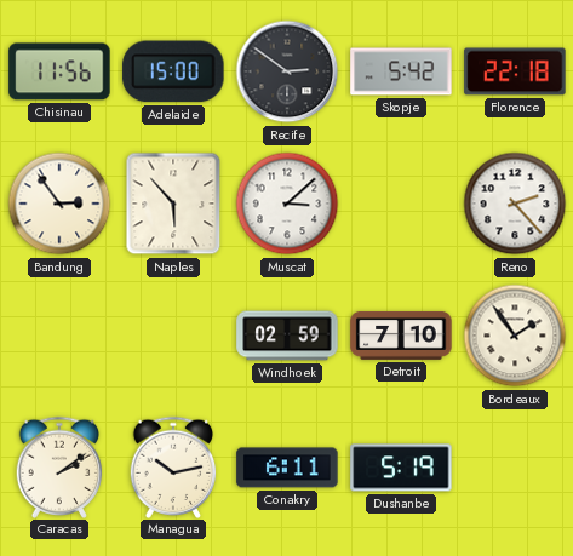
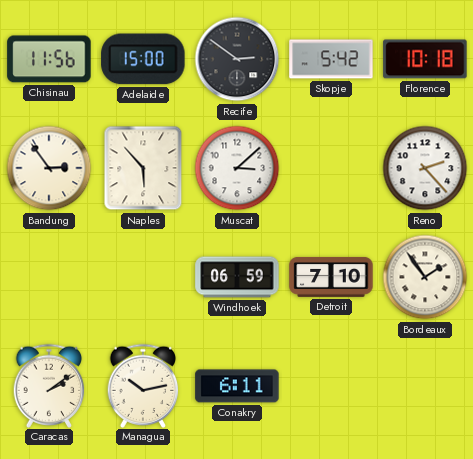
Florence: 22:18 -> 10:18 (425, 59)
Windhoek: 02:59 -> 06:59 (237, 277)
Dushanbe: 5:19 -> none (401, 468)
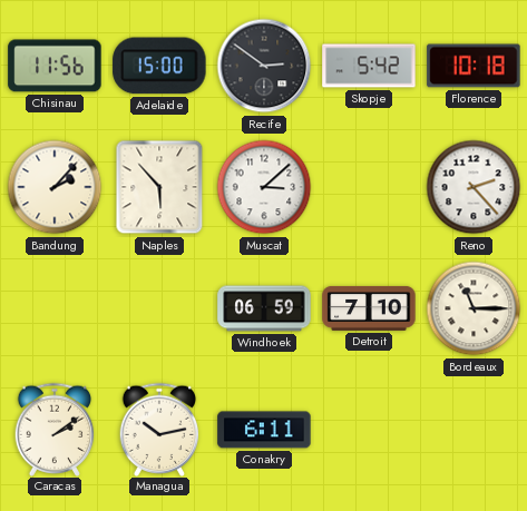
Bandung: 2:54 -> 2:07 (55, 187)
Bordeaux: 1:54 -> 11:15 (474, 308)
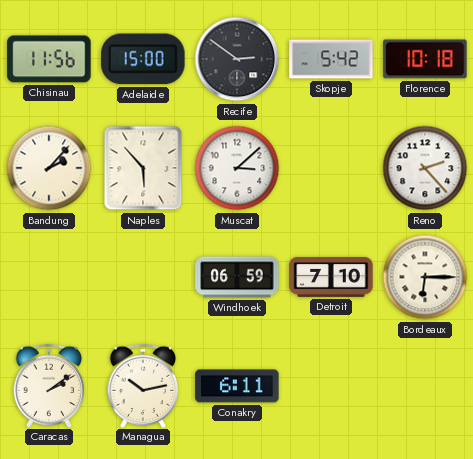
Bordeaux: 11:15 -> 6:15 (425, 277)
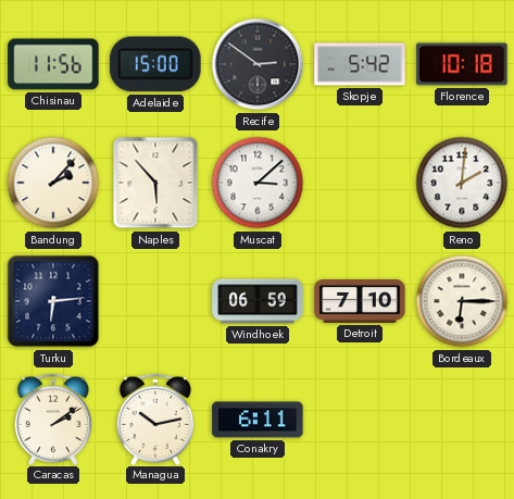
Reno: 2:23 -> 2:01 (462, 183)
Turku: none -> 6:14 (53, 301)
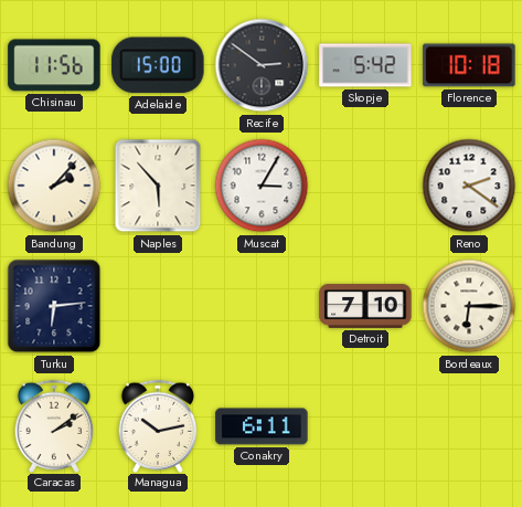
Muscat: 3:08 -> 3:05 (262, 186)
Reno: 2:01 -> 2:21 (469, 186)
Windhoek: 06:59 -> none (258, 301)
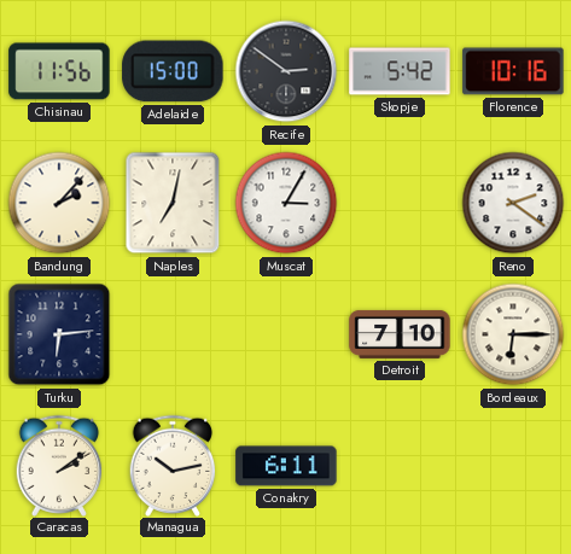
Florence: 10:18 -> 10:16 (513, 71)
Naples: 5:53 -> 7:02 (173, 203)
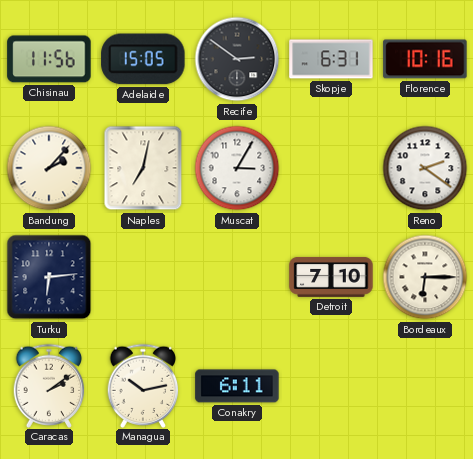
Adelaide: 15:00 -> 15:05 (143, 59)
Skopje: 5:42 -> 6:31 (331, 59)
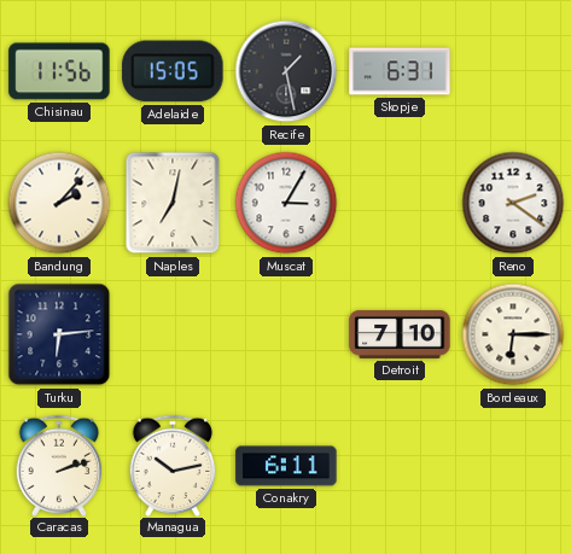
Recife: 2:51 -> 1:28 (286, 71)
Florence: 10:16 -> none (425, 59)
Caracas: 2:09 -> 2:12 (59, 465)
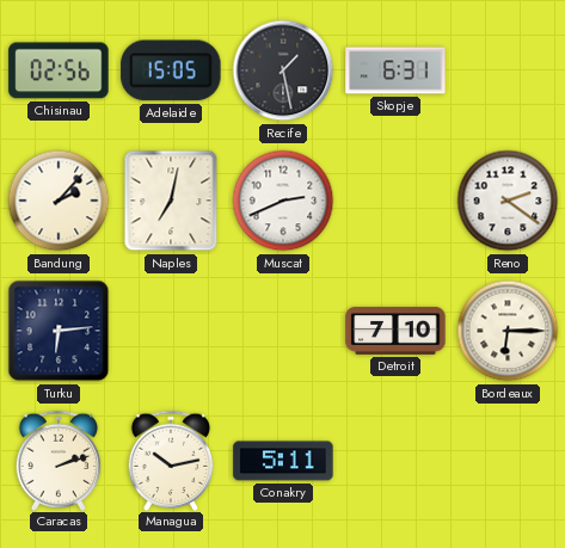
Chisinau: 11:56 -> 02:56 (59, 70)
Muscat: 3:05 -> 2:41 (283, 201)
Conakry: 6:11 -> 5:11 (283, 461)
